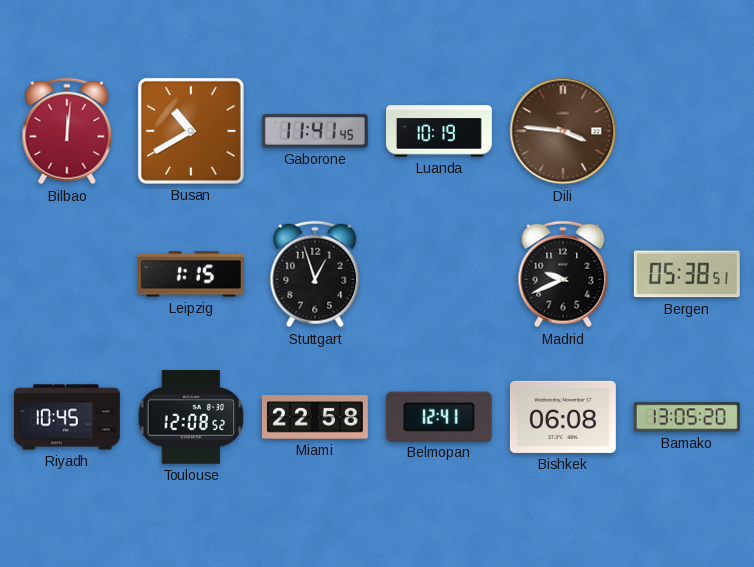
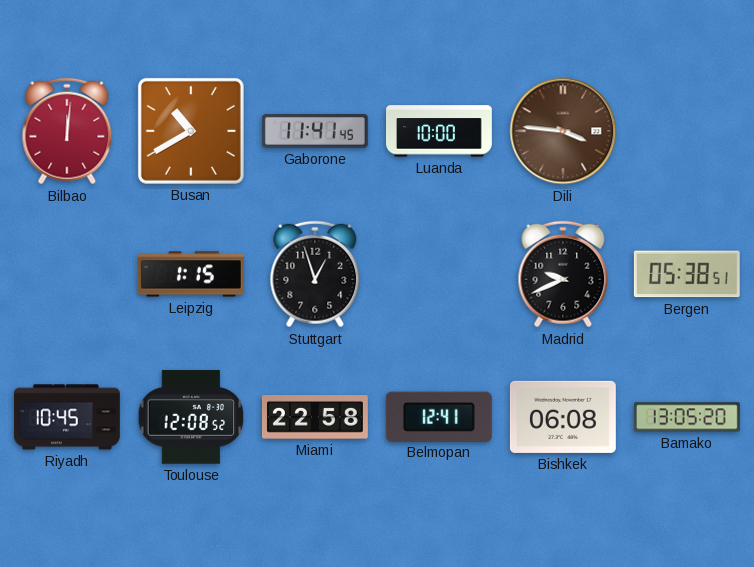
Luanda: 10:19 -> 10:00 (440, 131)
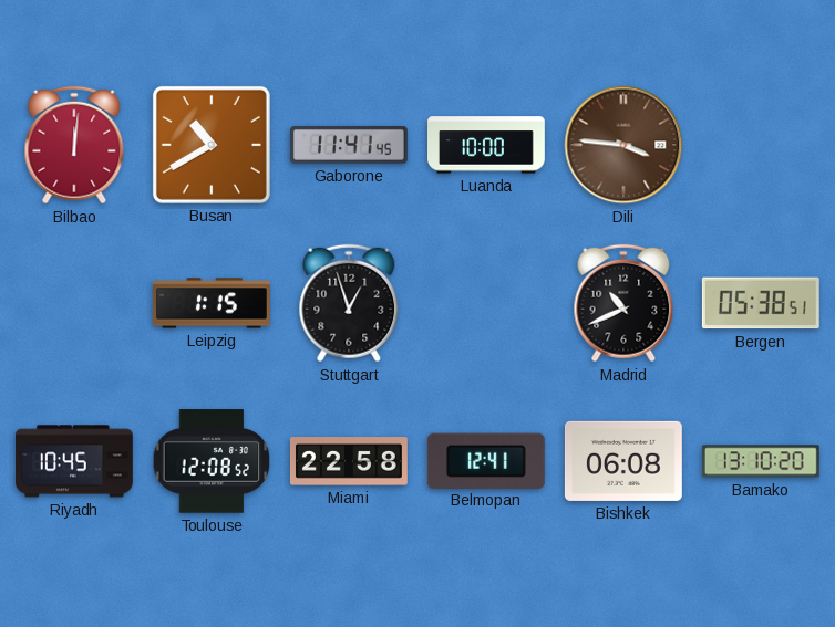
Madrid: 9:41 -> 10:41 (623, 303)
Bamako: 13:05 -> 13:10 (761, 461)
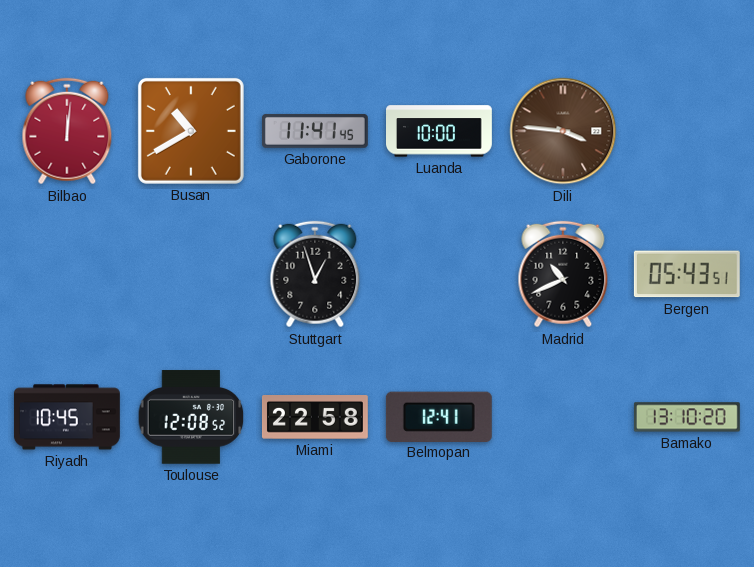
Leipzig: 1:15 -> none (212, 303)
Bergen: 05:38 -> 05:43 (687, 274)
Bishkek: 06:08 -> none (623, 461)
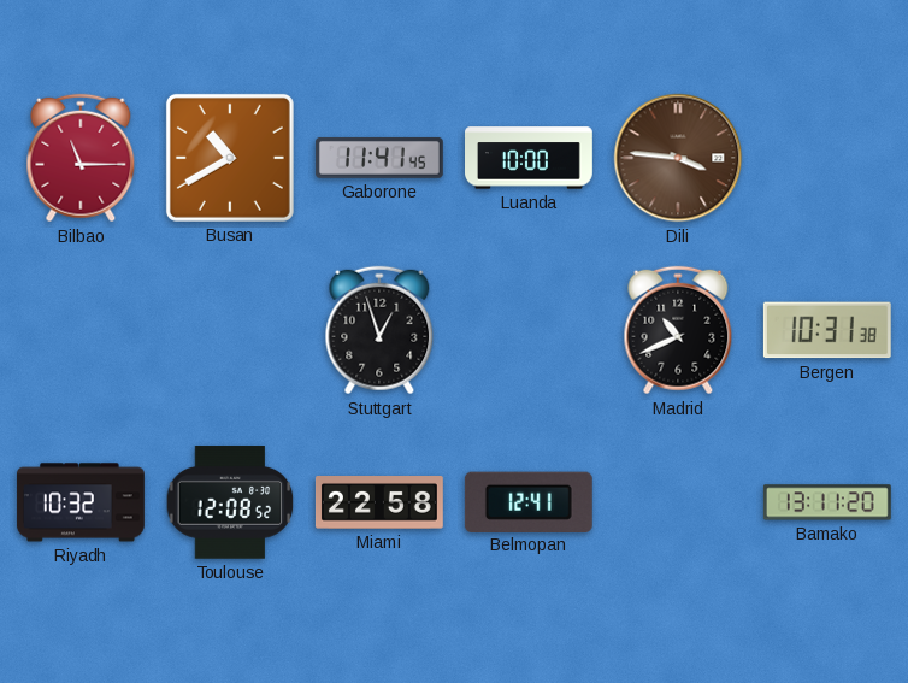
Bilbao: 12:01 -> 11:15 (81, 158)
Bergen: 05:43 -> 10:31 (827, 330)
Riyadh: 10:45 -> 10:32 (81, 502)
Bamako: 13:10 -> 13:11 (827, 502)
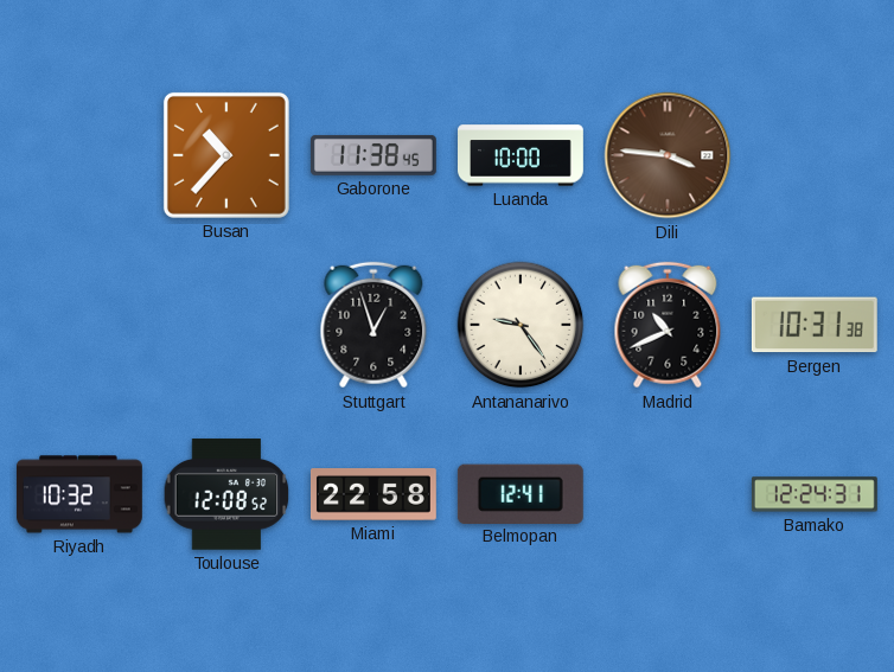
Bilbao: 11:15 -> none (81, 158)
Busan: 10:40 -> 10:37 (226, 155)
Gaborone: 11:41 -> 11:38 (373, 155)
Antananarivo: none -> 9:24 (521, 325)
Bamako: 13:11 -> 12:24 (815, 494)
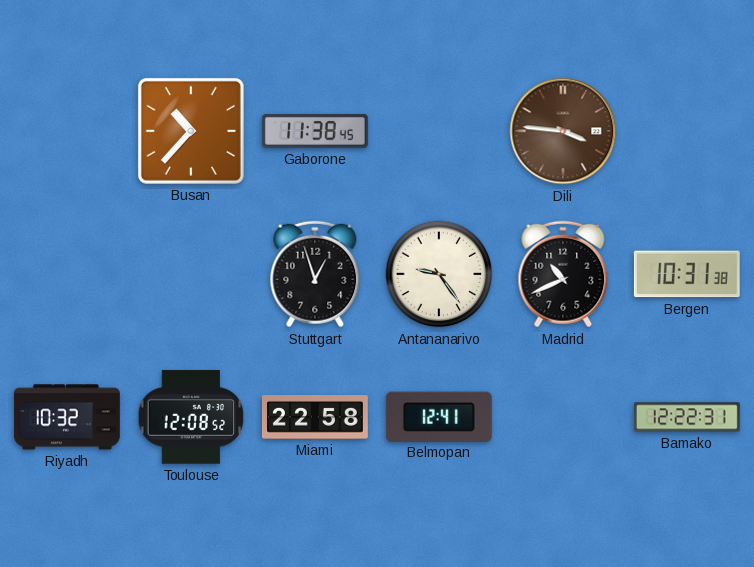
Luanda: 10:00 -> none (522, 155)
Bamako: 12:24 -> 12:22 (687, 417)
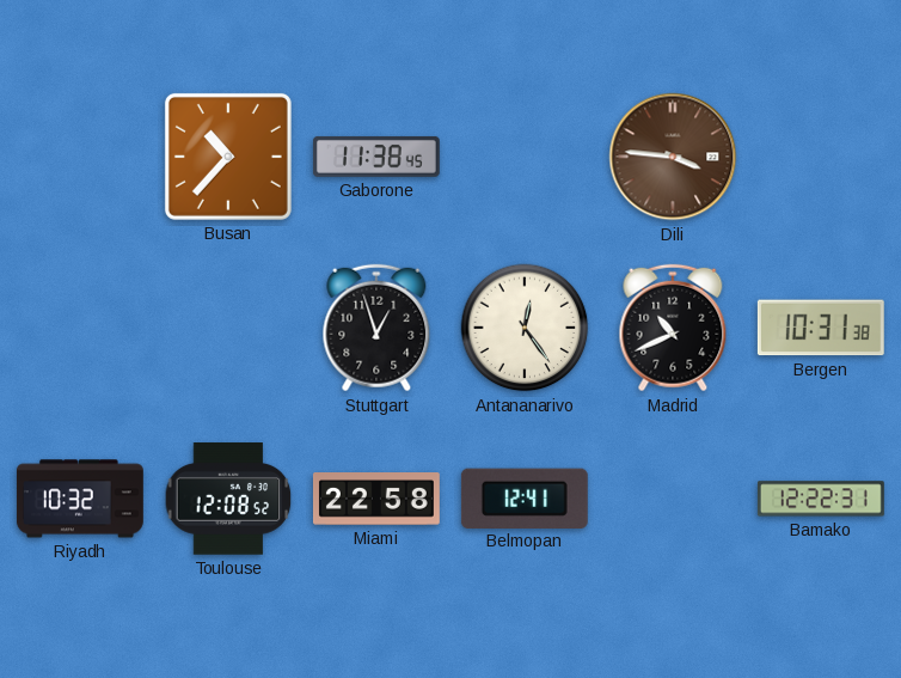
Antananarivo: 9:24 -> 12:24 (525, 328)
